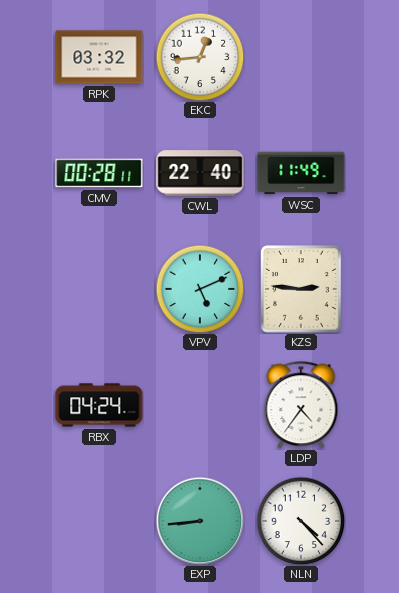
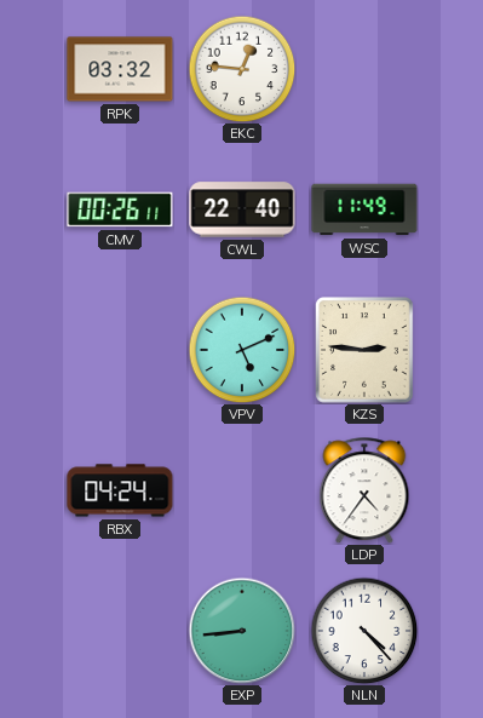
EKC: 12:44 -> 12:46 (242, 69)
CMV: 00:28 -> 00:26 (120, 209)
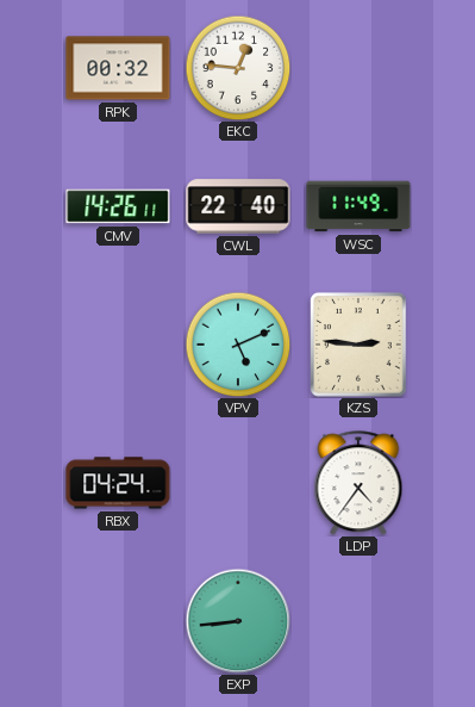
RPK: 03:32 -> 00:32 (118, 68)
CMV: 00:26 -> 14:26 (118, 206)
NLN: 4:23 -> none (364, 631)
